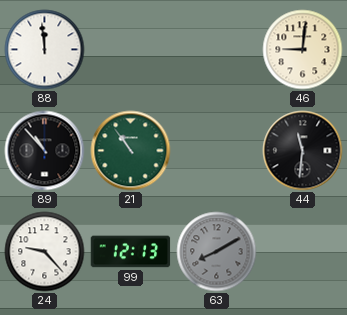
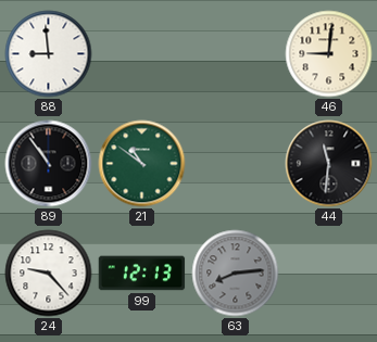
88: 11:59 -> 8:59 (49, 54)
89: 10:53 -> 10:54 (49, 164)
21: 10:54 -> 10:51 (142, 164)
63: 8:10 -> 8:14 (236, 274)
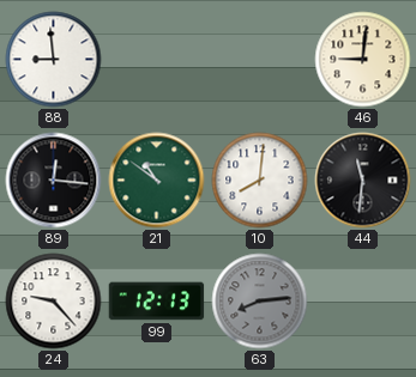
89: 10:54 -> 12:16 (54, 181)
10: none -> 8:01 (260, 181)
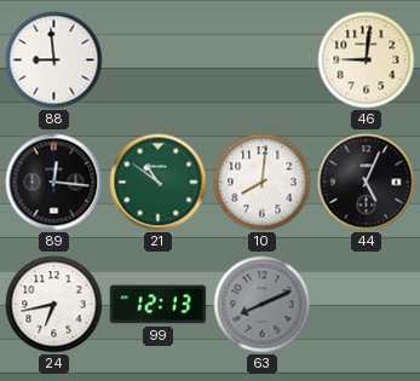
44: 11:31 -> 5:04 (367, 183)
24: 9:23 -> 6:43 (54, 305)
63: 8:14 -> 8:11 (263, 305)
